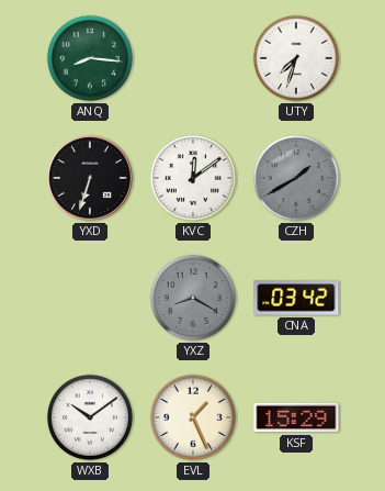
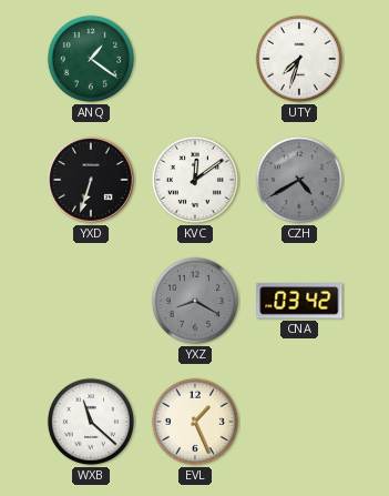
ANQ: 8:16 -> 1:21 (91, 59)
CZH: 1:40 -> 4:40 (299, 180)
WXB: 10:09 -> 11:22 (91, 422)
KSF: 15:29 -> none (296, 417)
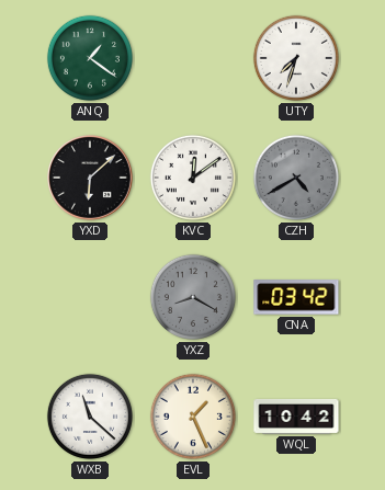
YXD: 6:33 -> 6:08 (91, 179)
WQL: none -> 10:42 (296, 417)
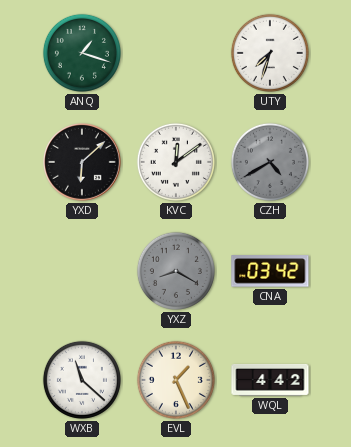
ANQ: 1:21 -> 1:18 (82, 53)
WQL: 10:42 -> 4:42 (270, 380)
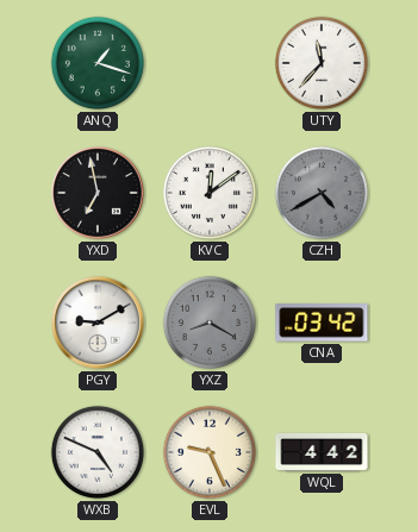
UTY: 7:33 -> 11:37 (322, 63)
YXD: 6:08 -> 6:58 (99, 194)
PGY: none -> 9:10 (99, 324)
WXB: 11:22 -> 4:49 (98, 452)
EVL: 1:26 -> 9:26 (210, 452)
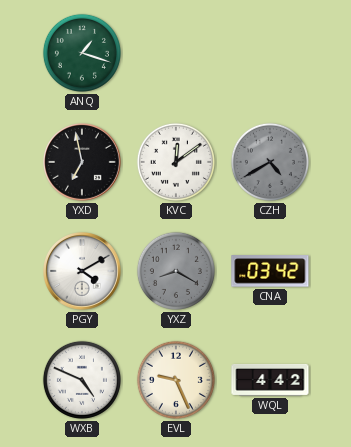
UTY: 11:37 -> none (322, 63)
PGY: 9:10 -> 4:10 (83, 272)
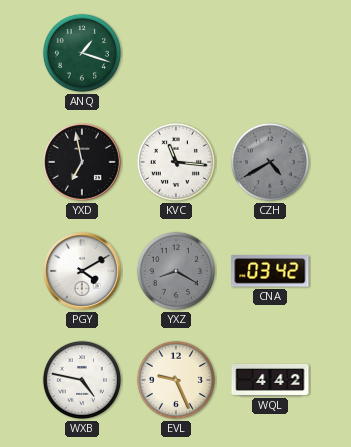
KVC: 12:09 -> 11:16 (176, 162)
WXB: 4:49 -> 4:47 (82, 380)
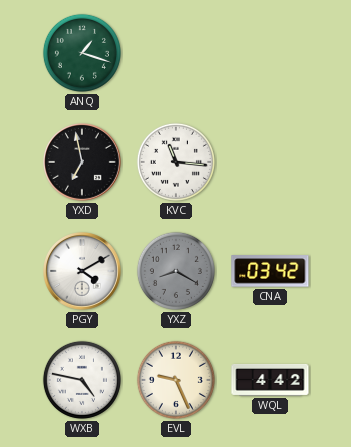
CZH: 4:40 -> none (270, 162)
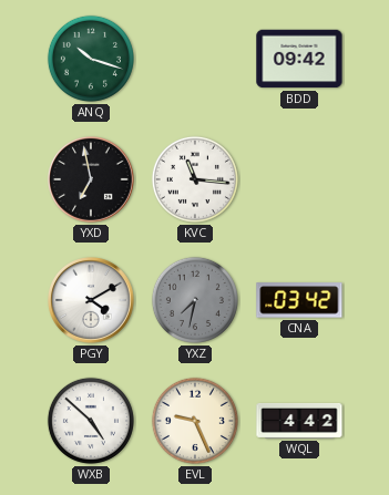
ANQ: 1:18 -> 10:18 (91, 59)
BDD: none -> 09:42 (299, 59)
YXZ: 8:20 -> 7:32 (195, 300)
WXB: 4:47 -> 4:52 (91, 421)
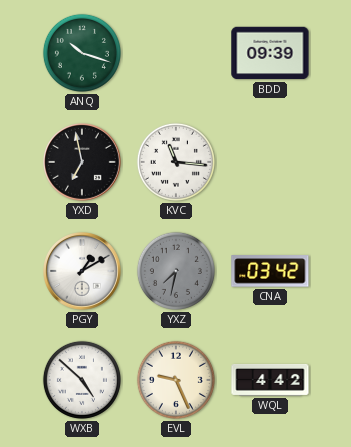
BDD: 09:42 -> 09:39 (270, 53)
PGY: 4:10 -> 1:10 (83, 272)
